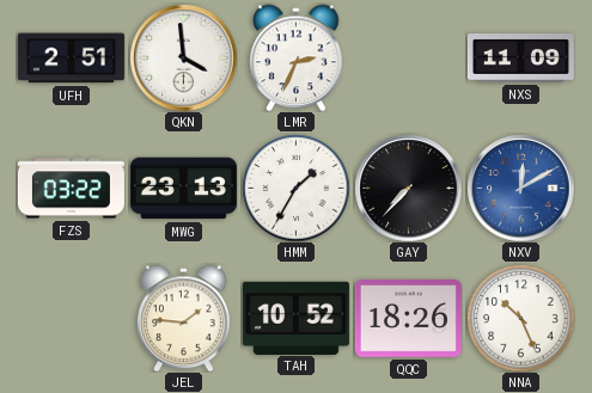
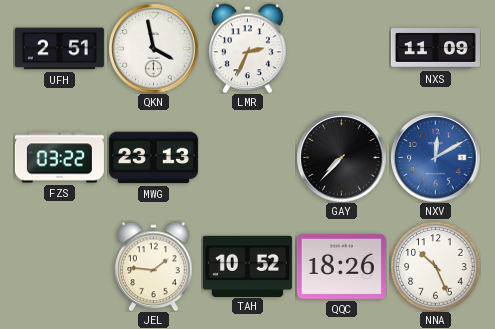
QKN: 3:59 -> 3:58 (153, 48)
HMM: 1:35 -> none (295, 188)
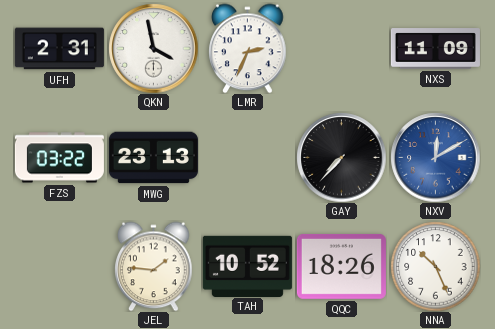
UFH: 2:51 -> 2:31 (59, 49)
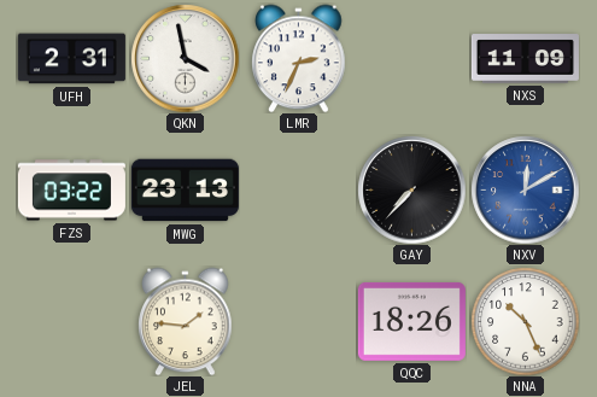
TAH: 10:52 -> none (247, 266)
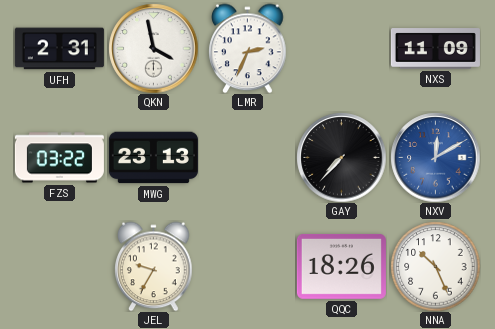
JEL: 1:46 -> 9:35 (154, 266)
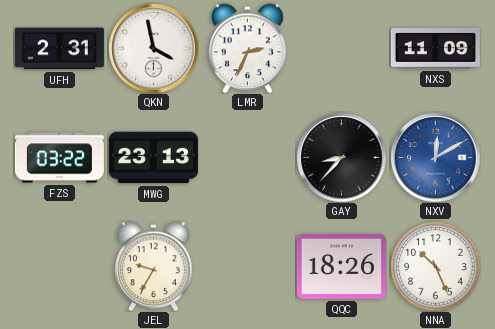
GAY: 7:37 -> 8:37 (341, 157)
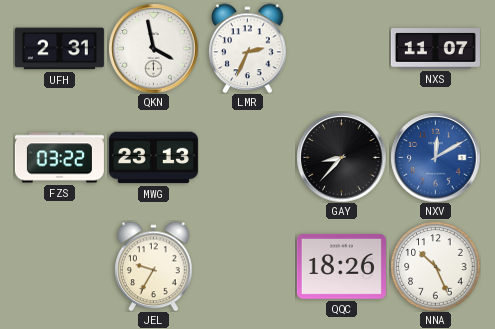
NXS: 11:09 -> 11:07 (435, 49)
